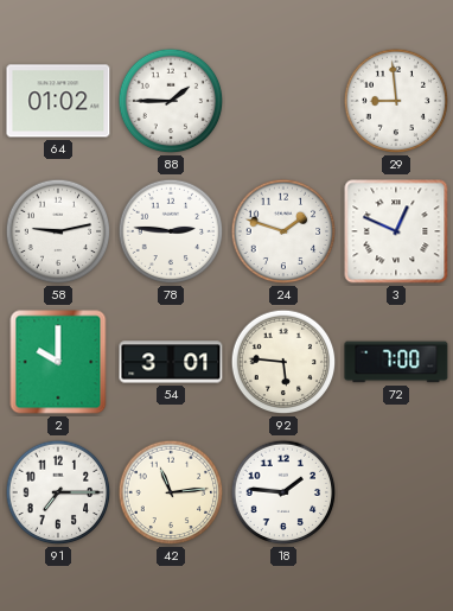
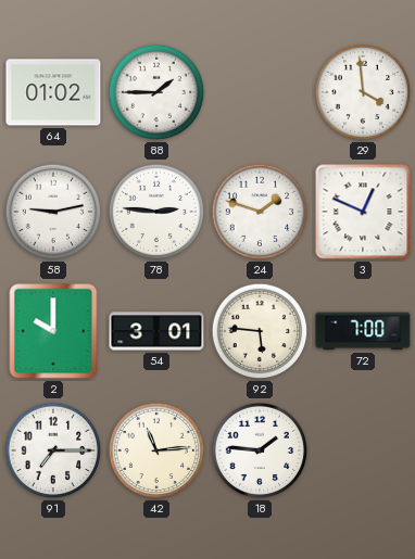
29: 8:59 -> 3:59 (363, 92)
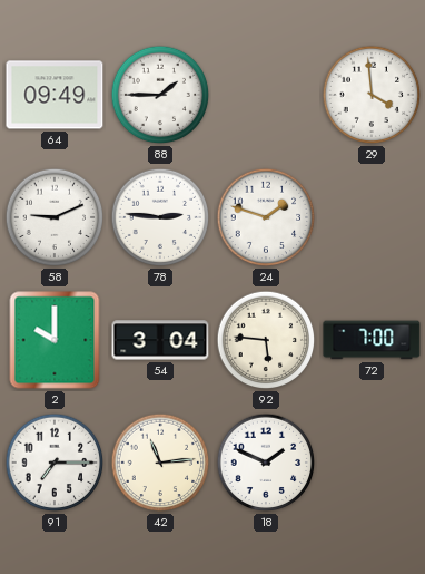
64: 01:02 -> 09:49 (55, 95)
58: 9:13 -> 9:11 (55, 217)
3: 12:49 -> none (363, 212)
54: 3:01 -> 3:04 (160, 340)
18: 1:46 -> 1:49 (266, 463)
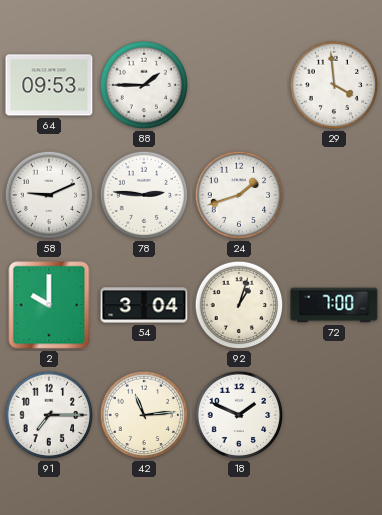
64: 09:49 -> 09:53 (49, 85)
24: 1:48 -> 1:42 (239, 195)
92: 5:46 -> 1:03 (239, 305)
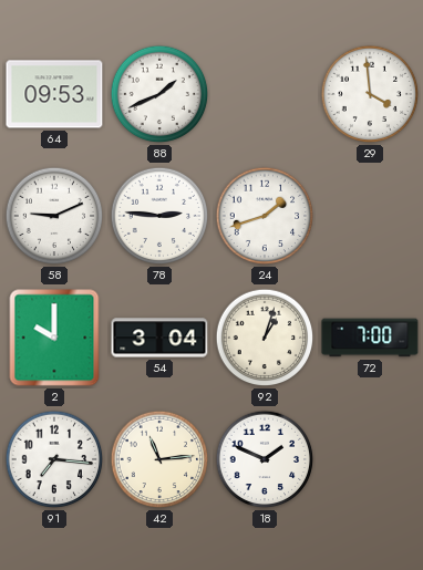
88: 1:45 -> 1:41 (159, 94)
91: 7:15 -> 7:16 (54, 459)
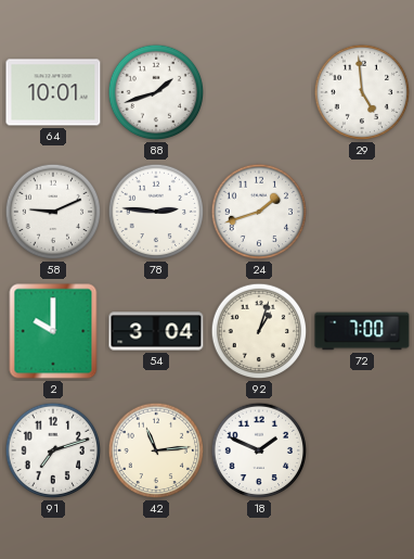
64: 09:53 -> 10:01 (53, 92)
88: 1:41 -> 1:42 (156, 92)
29: 3:59 -> 4:59 (362, 92)
91: 7:16 -> 7:12 (53, 450)
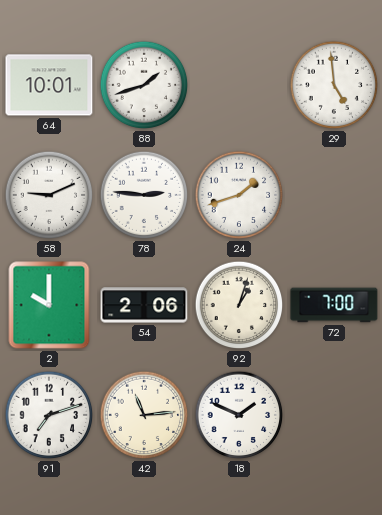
54: 3:04 -> 2:06 (144, 305)
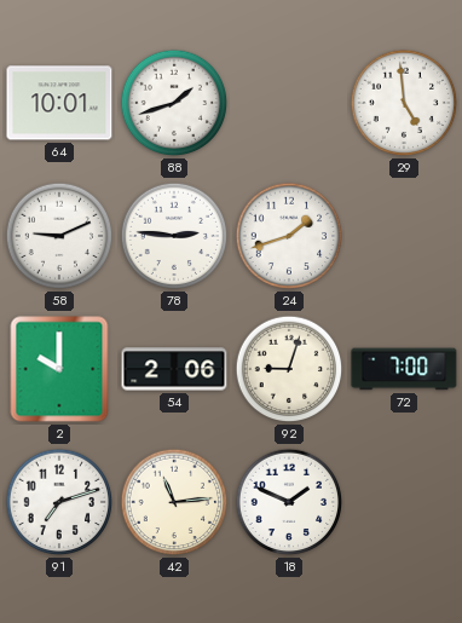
92: 1:03 -> 9:03 (289, 369)
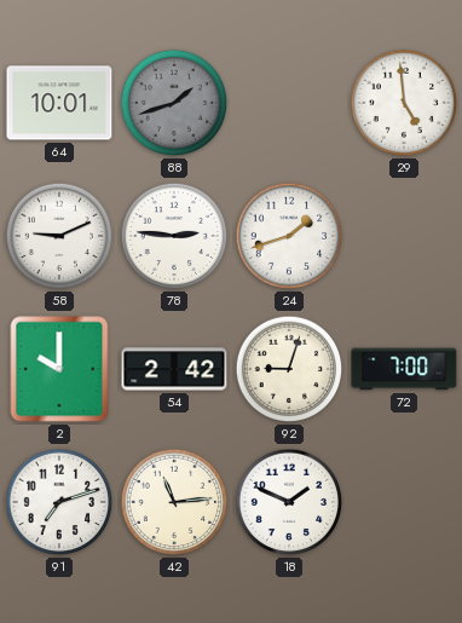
88 dial: white -> grey (174, 103)
54: 2:06 -> 2:42 (174, 369)
